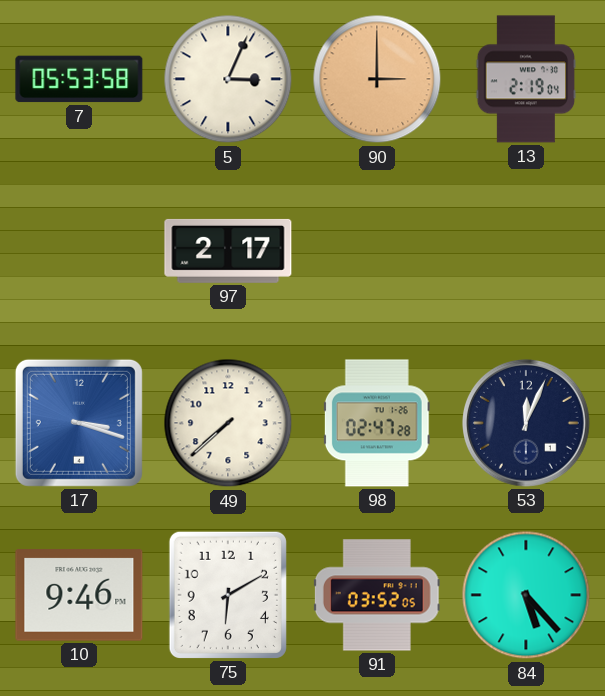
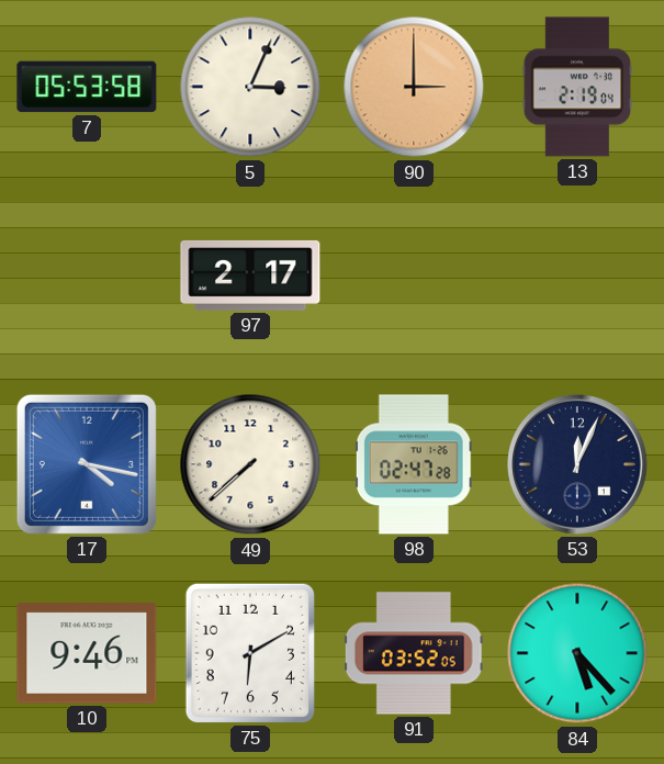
17: 3:18 -> 4:17 (87, 464)
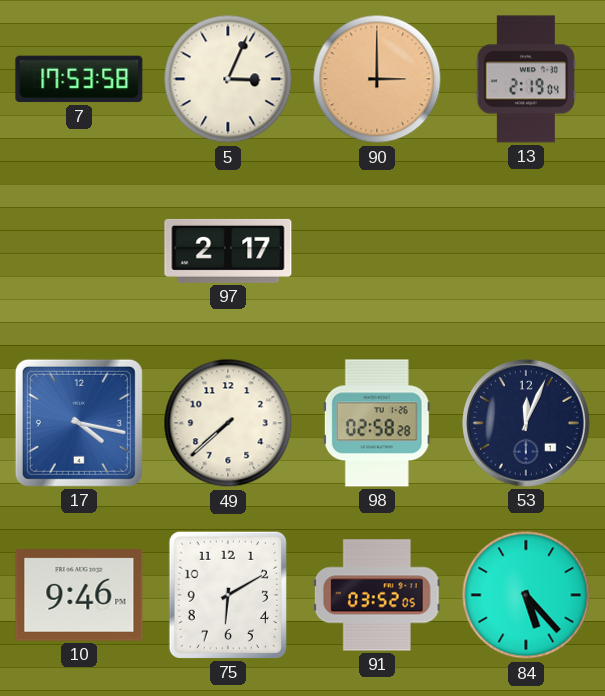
7: 05:53 -> 17:53 (79, 79)
98: 02:47 -> 02:58 (377, 423)
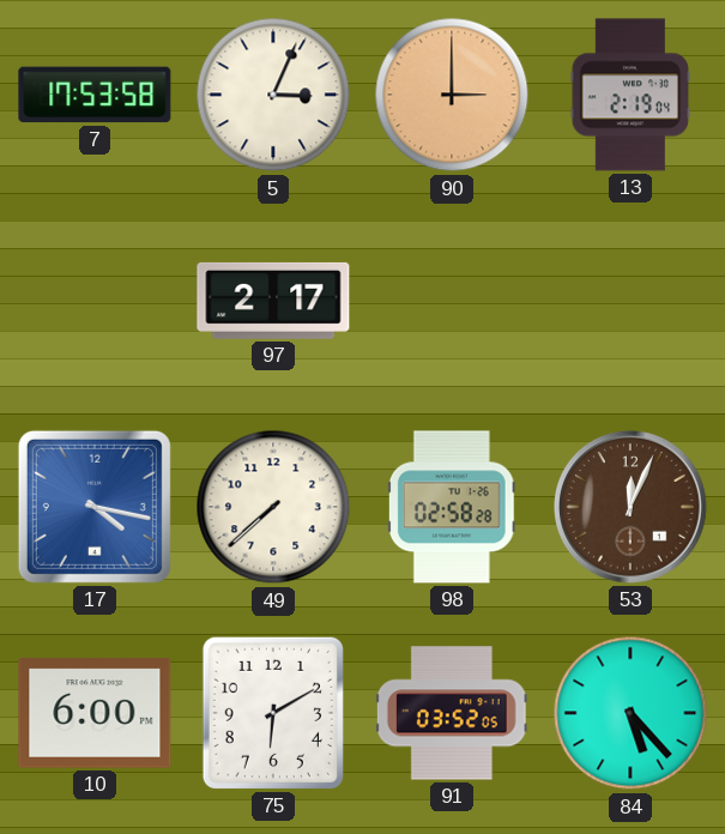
53 dial: navy -> brown (632, 508)
10: 9:46 -> 6:00 (95, 713)
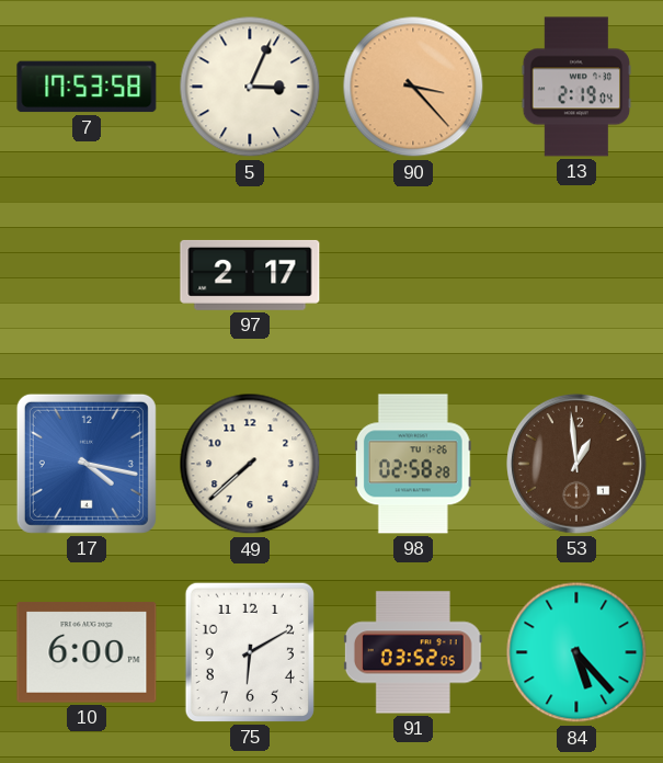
90: 3:00 -> 3:23 (413, 87)
53: 12:04 -> 12:59 (578, 465)
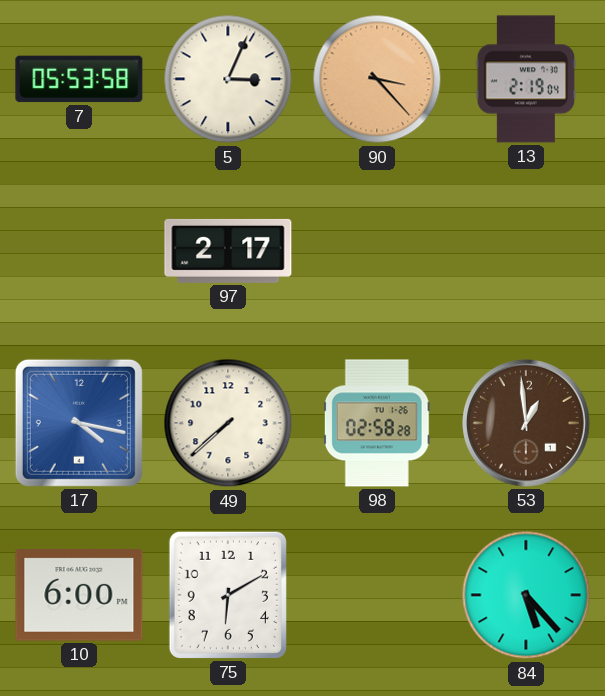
7: 17:53 -> 05:53 (79, 79)
91: 03:52 -> none (413, 652)
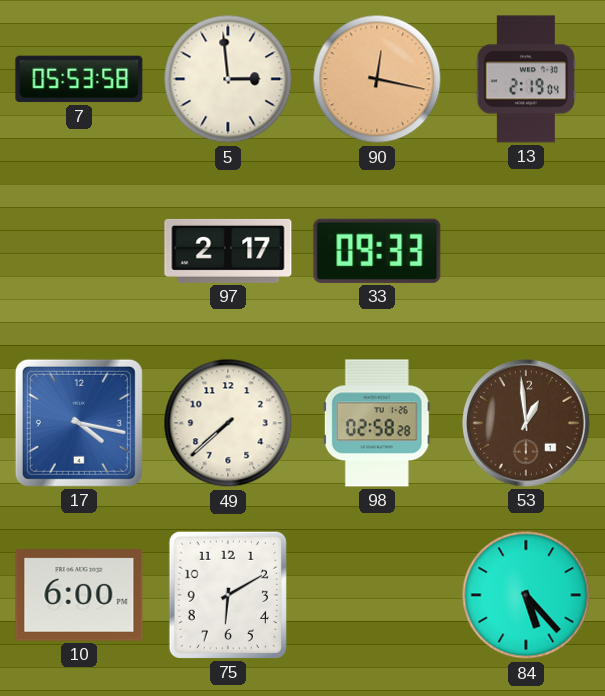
5: 3:04 -> 2:59 (228, 79)
90: 3:23 -> 12:17 (377, 79)
33: none -> 09:33 (377, 251)
